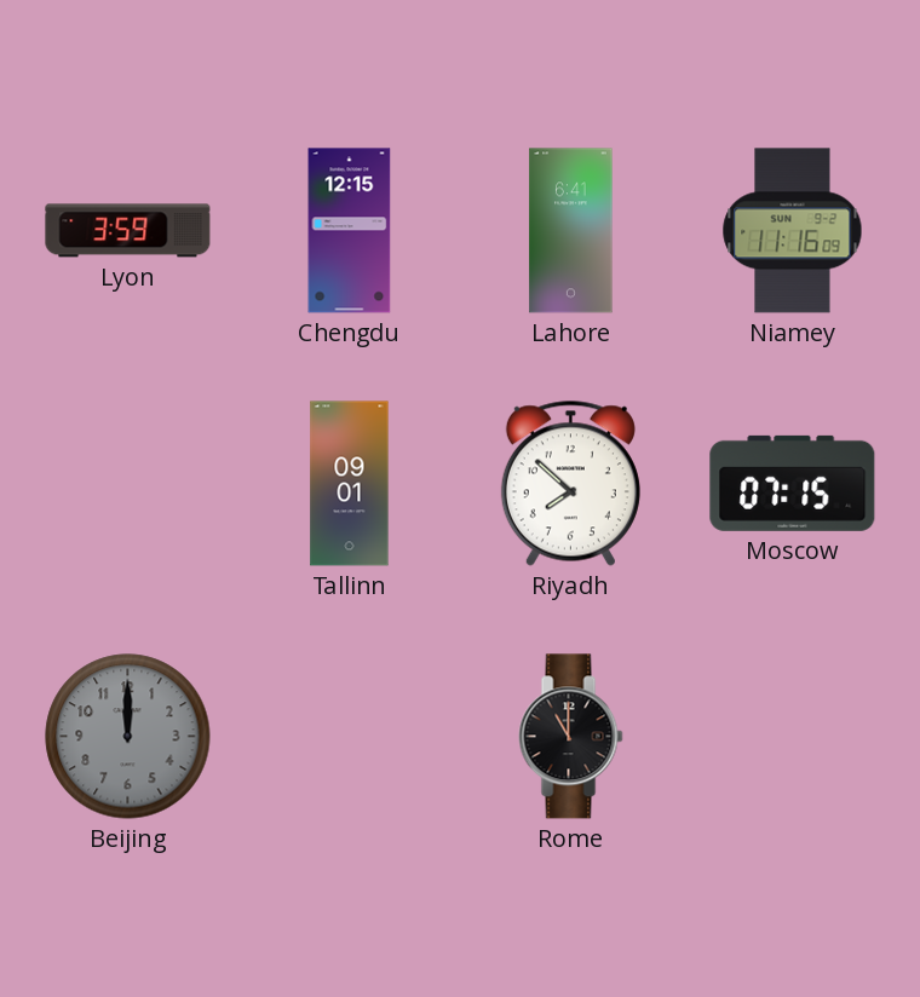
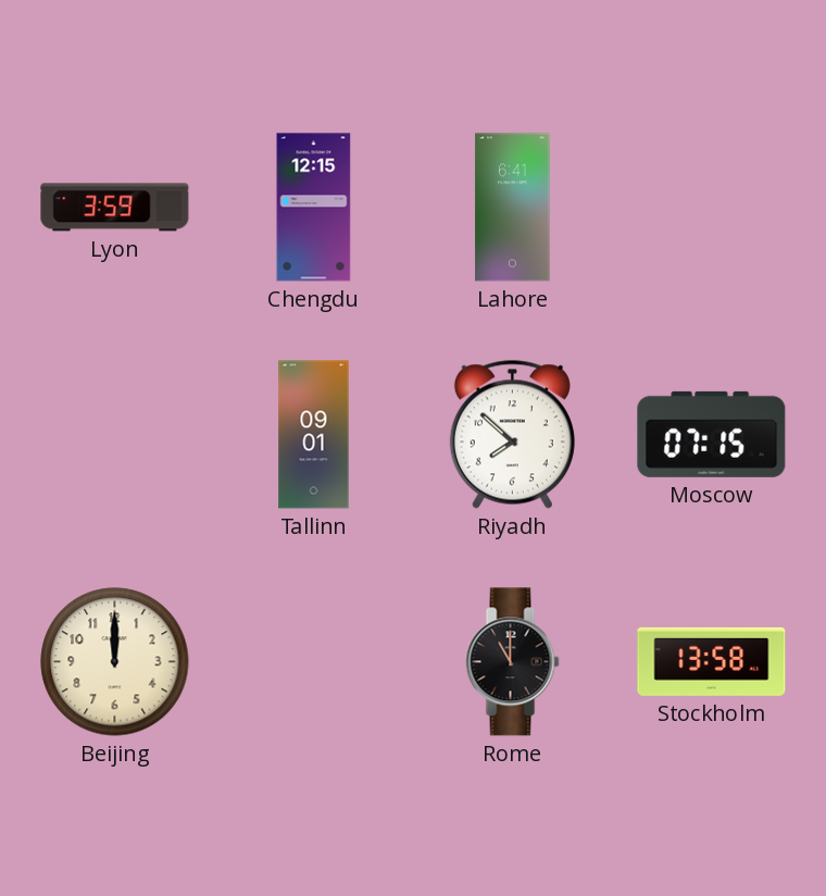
Niamey: 11:16 -> none (793, 231)
Beijing dial: grey -> cream (115, 662)
Stockholm: none -> 13:58 (712, 661)
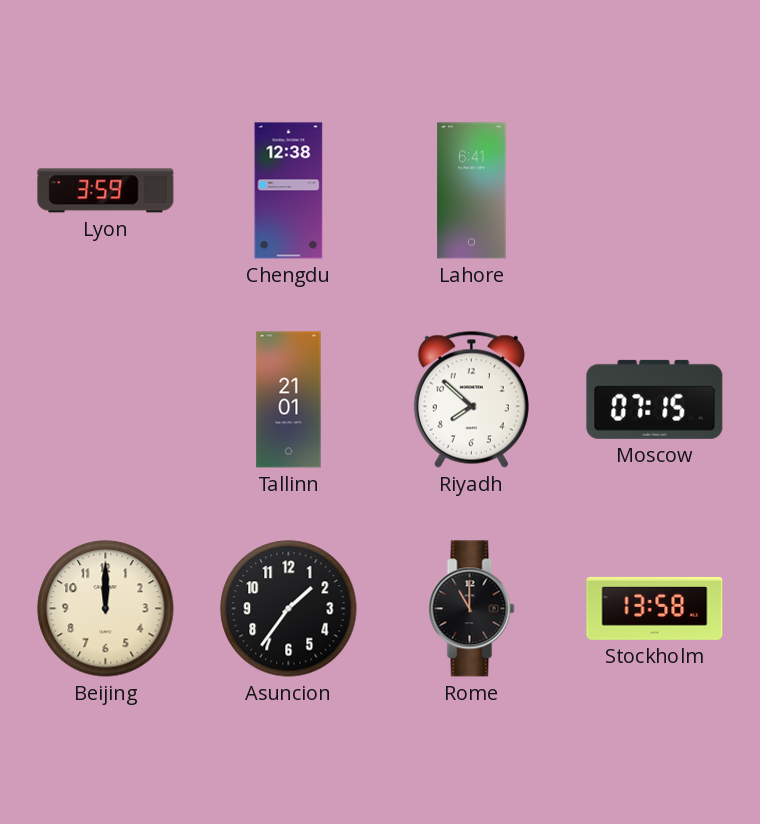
Chengdu: 12:15 -> 12:38 (289, 191)
Tallinn: 09:01 -> 21:01 (289, 400)
Asuncion: none -> 1:36 (289, 609)
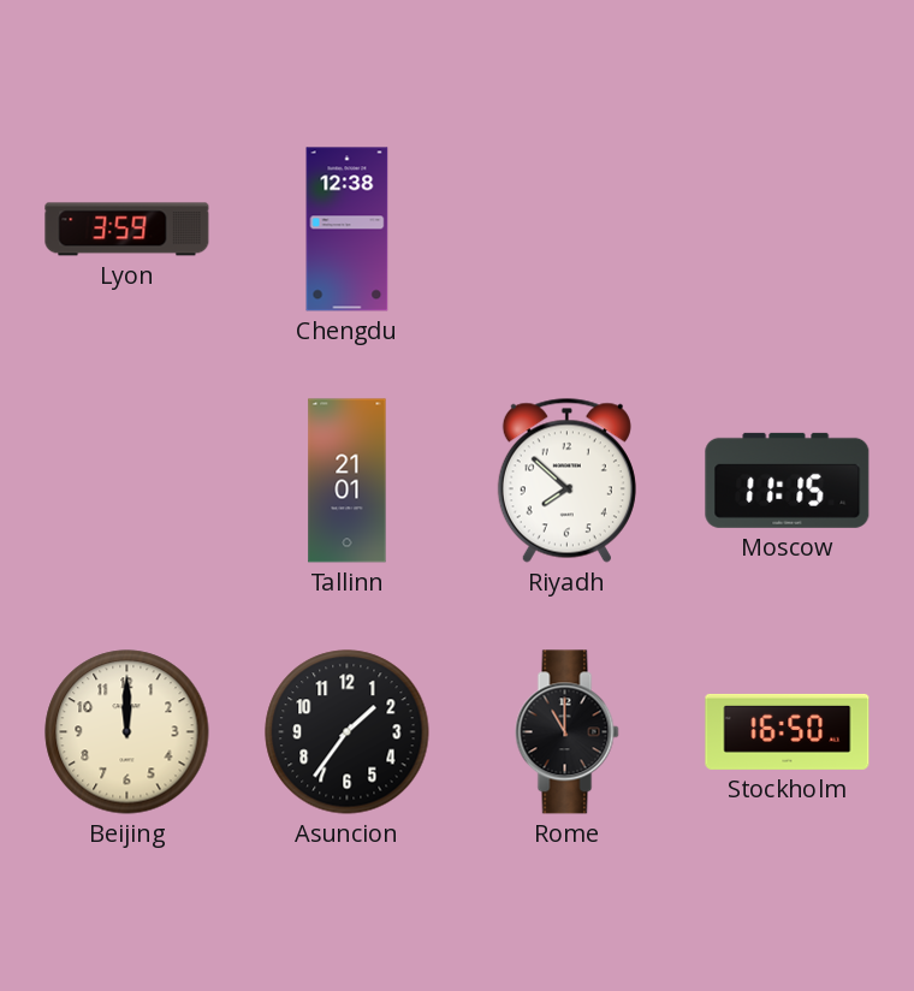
Lahore: 6:41 -> none (472, 191)
Moscow: 07:15 -> 11:15 (788, 480)
Stockholm: 13:58 -> 16:50 (788, 731)
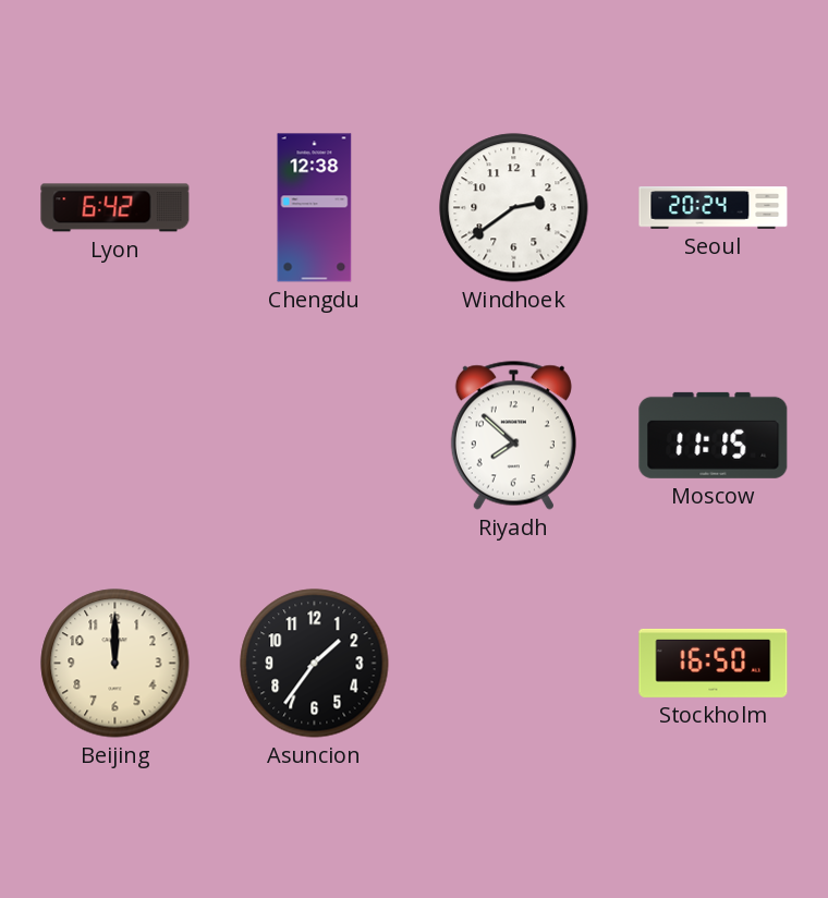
Lyon: 3:59 -> 6:42 (115, 208)
Windhoek: none -> 2:39 (514, 208)
Seoul: none -> 20:24 (714, 208)
Tallinn: 21:01 -> none (348, 481)
Rome: 11:00 -> none (568, 732)
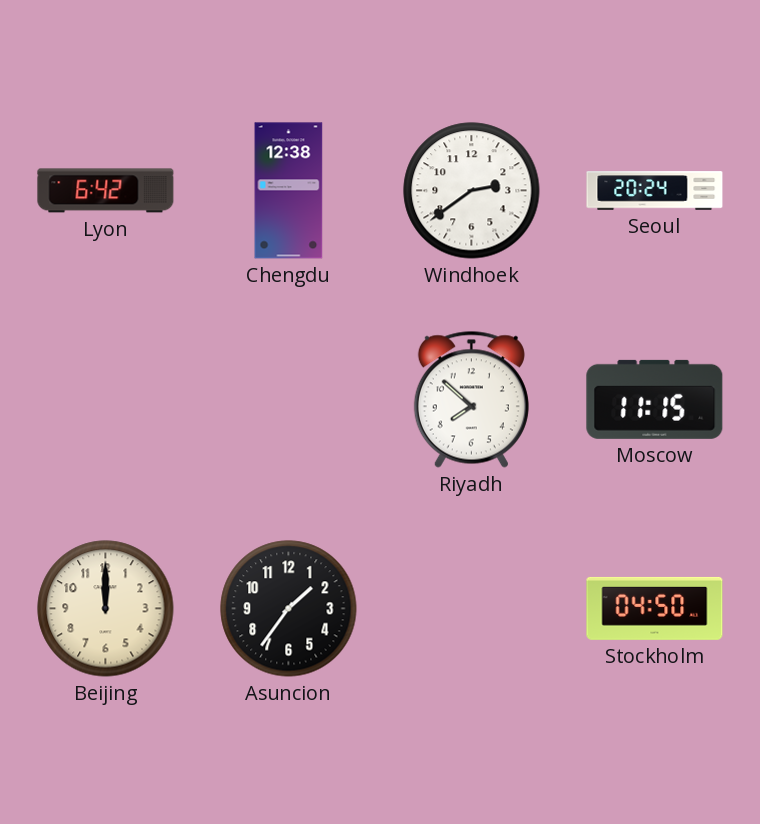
Stockholm: 16:50 -> 04:50 (655, 608)
